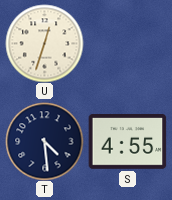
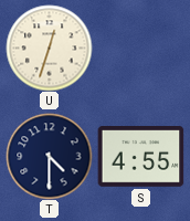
T: 4:29 -> 4:30 (49, 156)
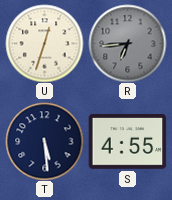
R: none -> 6:44 (127, 43)
T: 4:30 -> 5:29 (44, 141)
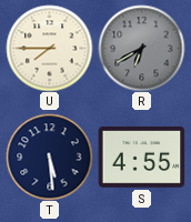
U: 12:33 -> 7:45 (49, 48)
R: 6:44 -> 6:40 (141, 48)
